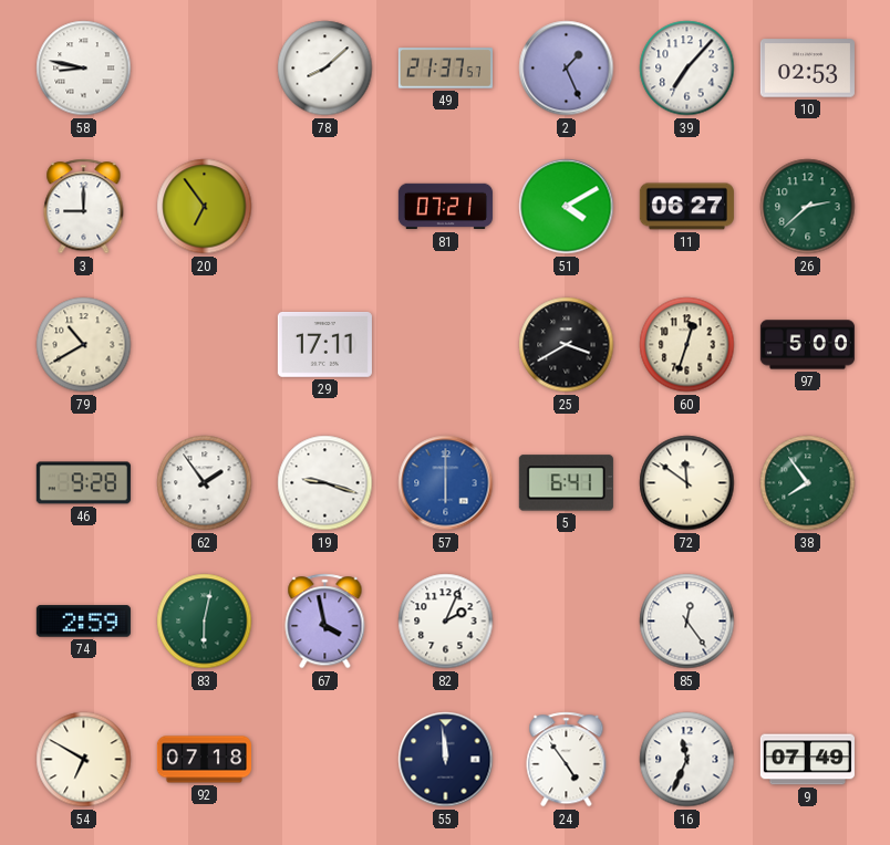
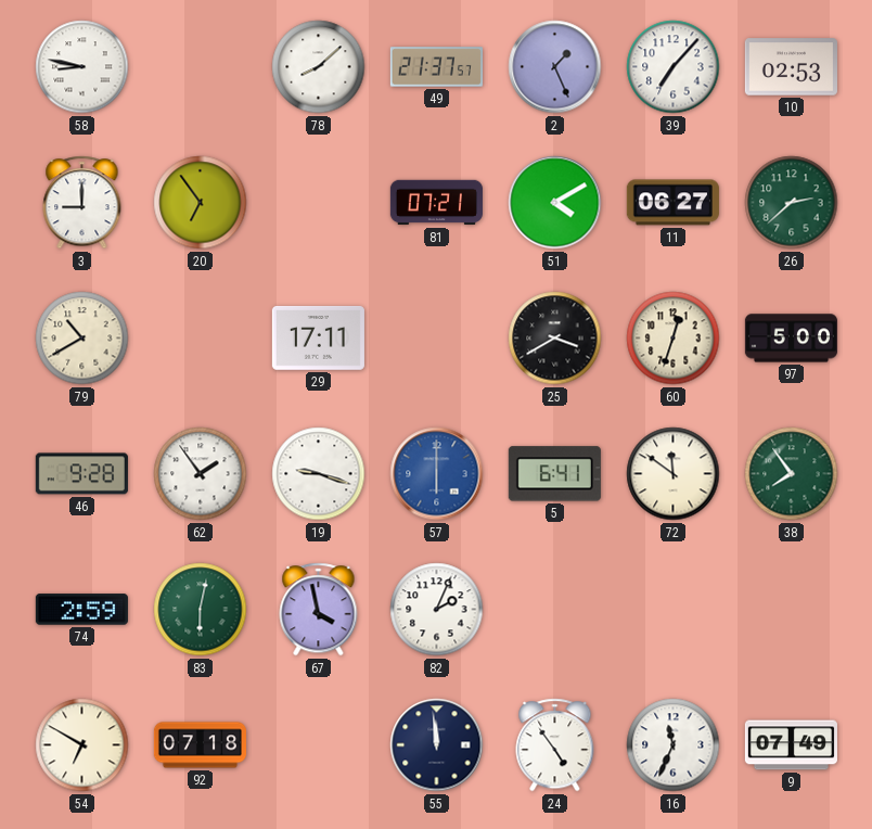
85: 12:24 -> none (687, 622)
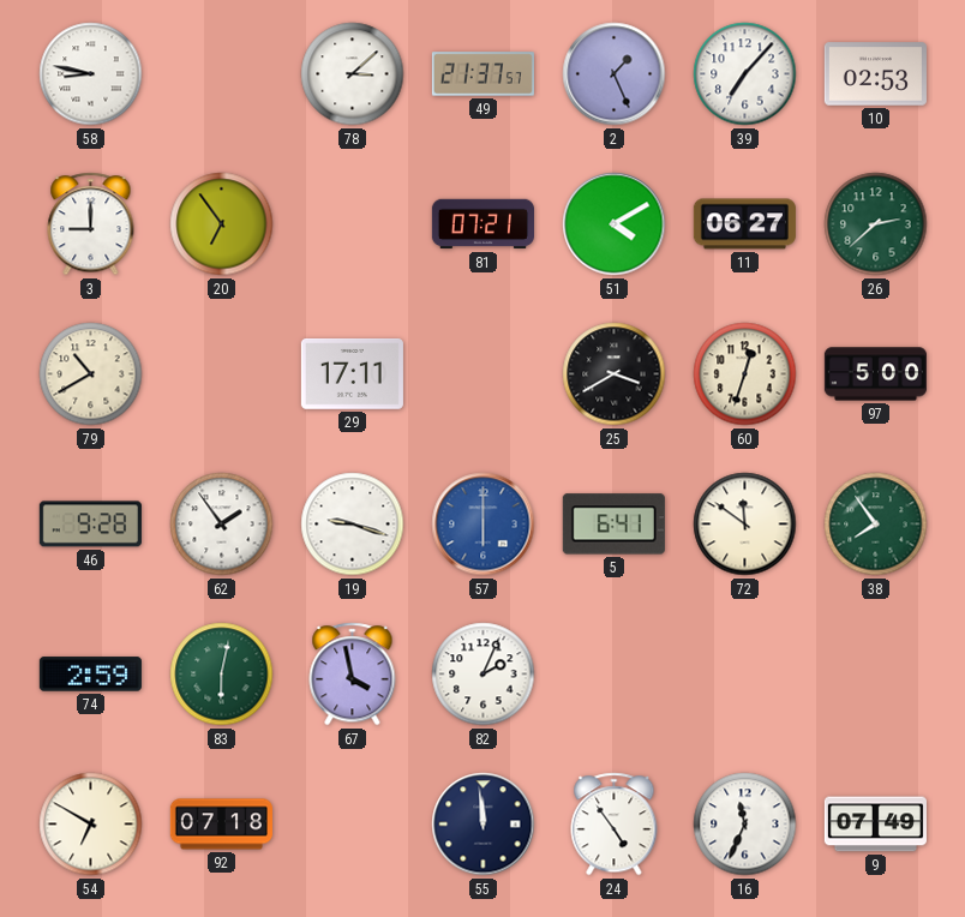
78: 8:08 -> 3:08 (353, 74)
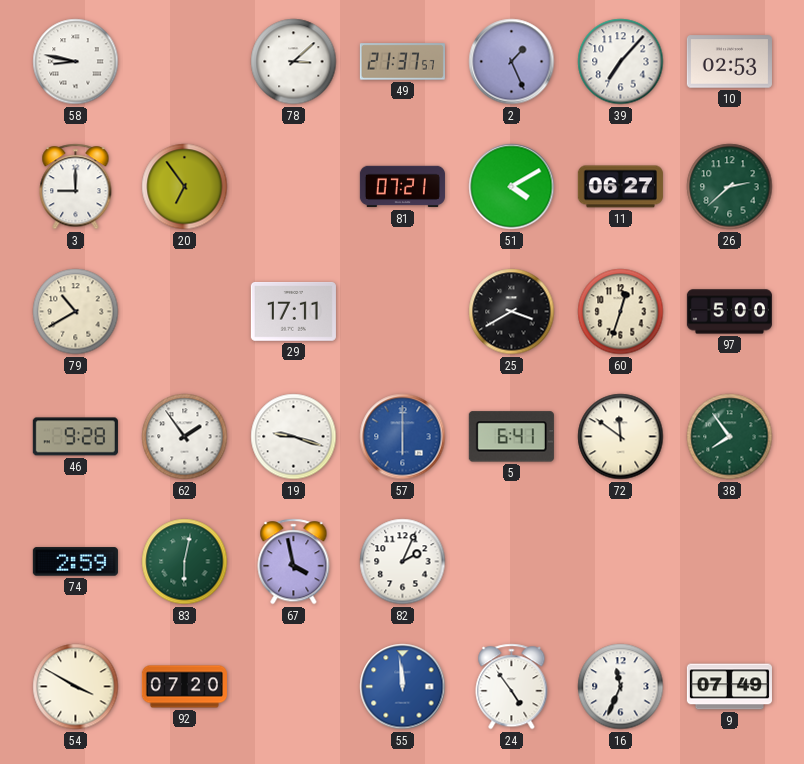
54: 6:50 -> 3:50 (76, 687)
92: 07:18 -> 07:20 (184, 687)
55 dial: navy -> blue (403, 687)
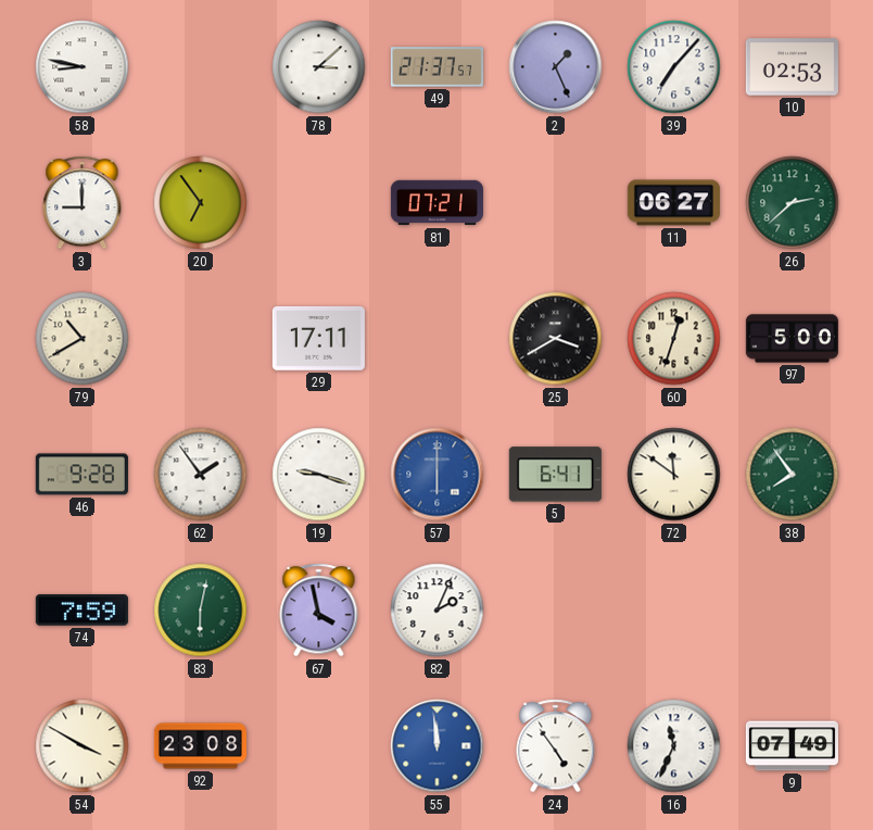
51: 4:10 -> none (512, 187)
74: 2:59 -> 7:59 (81, 611)
92: 07:20 -> 23:08 (200, 746)
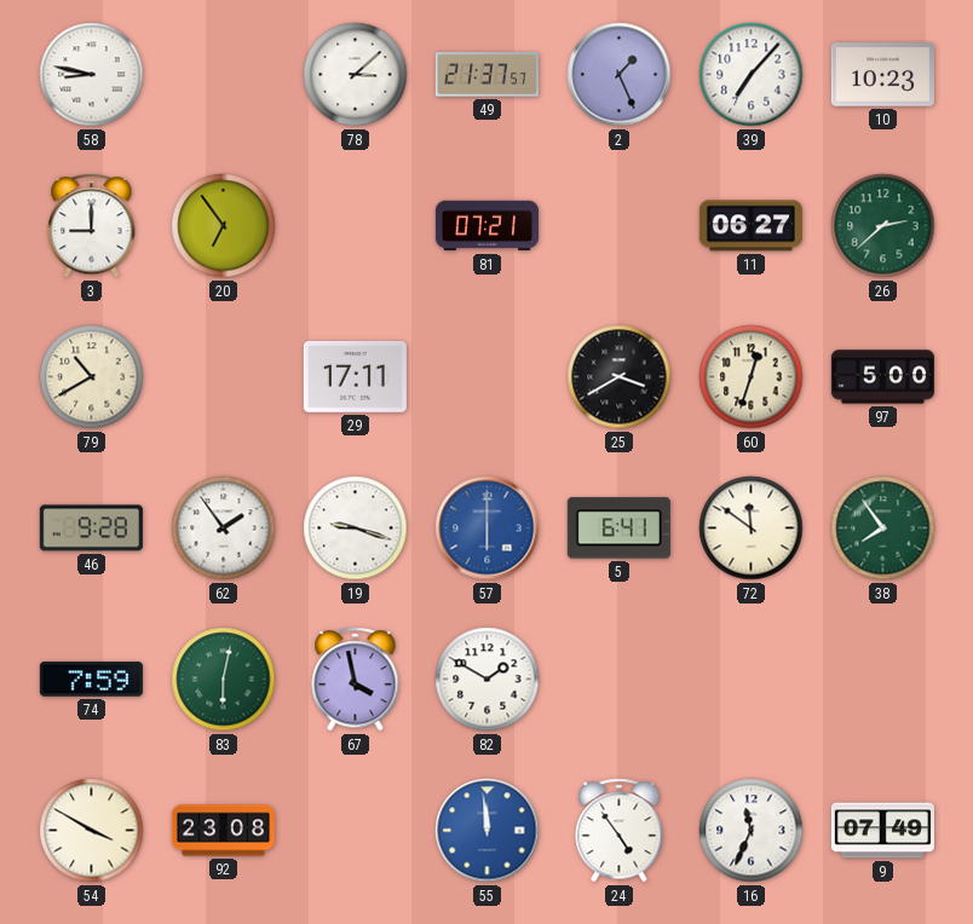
10: 02:53 -> 10:23 (882, 75)
82: 2:04 -> 1:50 (488, 680)
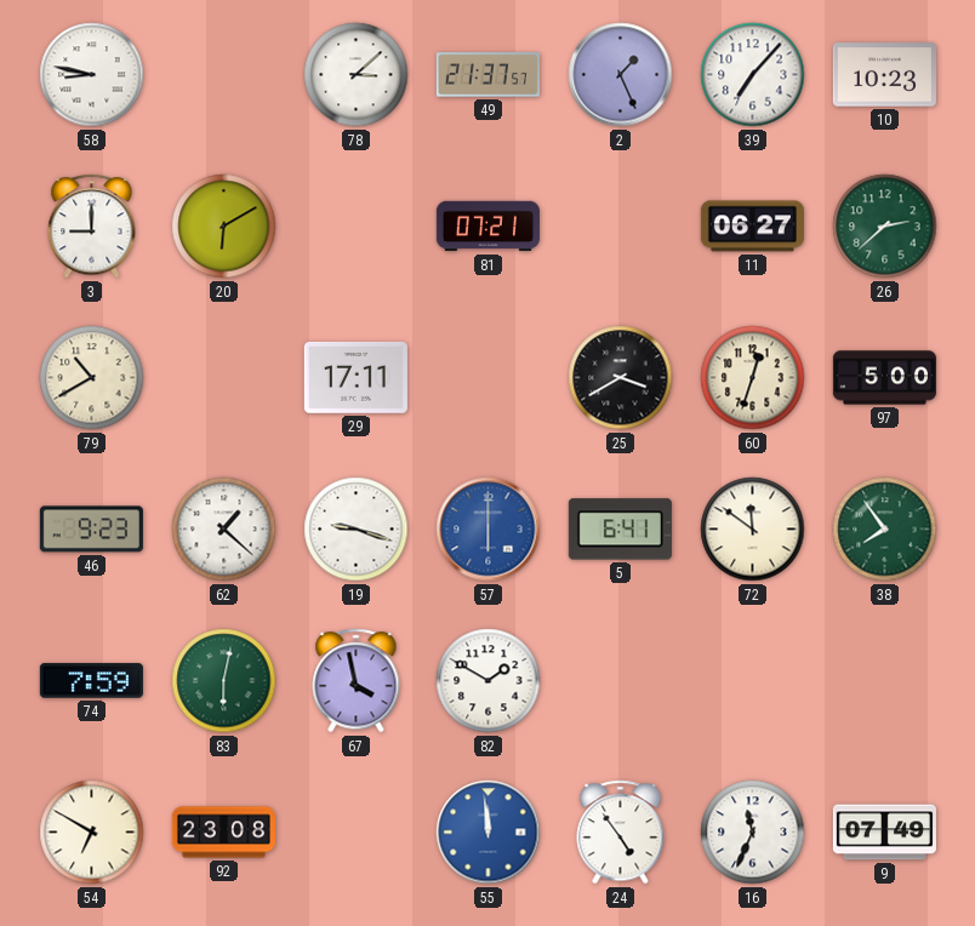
20: 6:54 -> 6:10 (224, 227)
46: 9:28 -> 9:23 (91, 530)
62: 1:54 -> 1:22 (224, 530)
54: 3:50 -> 6:50 (92, 833)
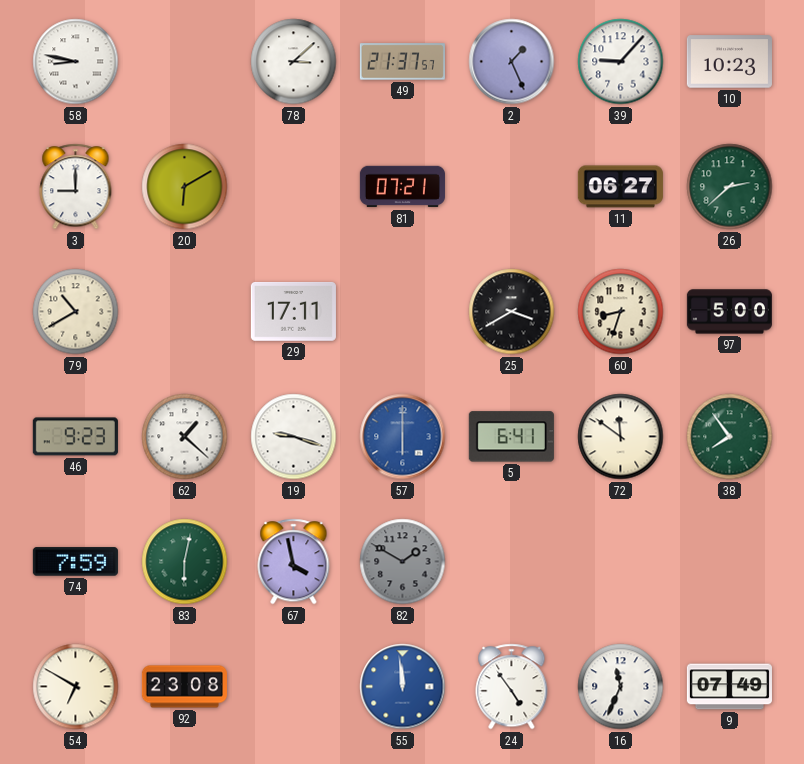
39: 7:07 -> 9:07 (621, 62)
60: 12:33 -> 8:33 (621, 312)
82 dial: white -> grey (403, 562)
